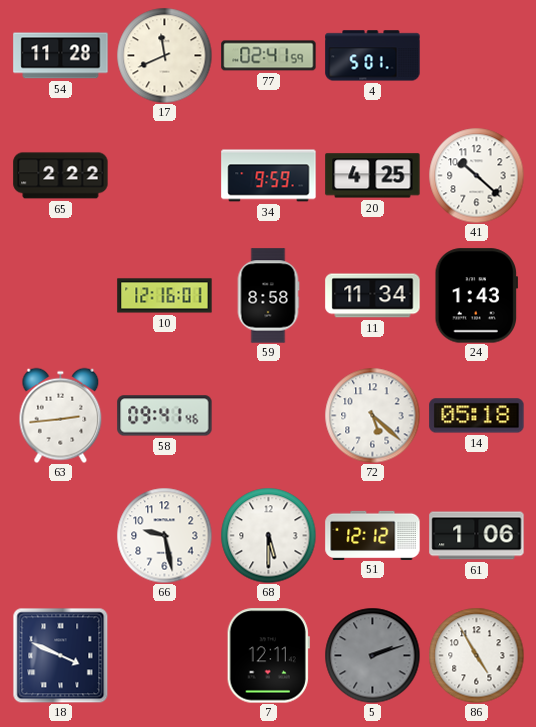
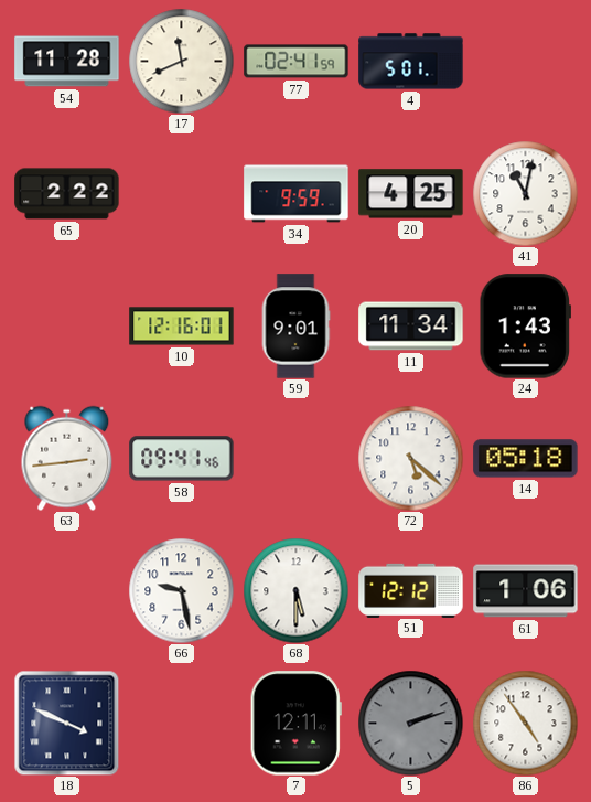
41: 10:22 -> 11:02 (525, 193)
59: 8:58 -> 9:01 (295, 327)
86: 4:55 -> 4:54 (525, 723)
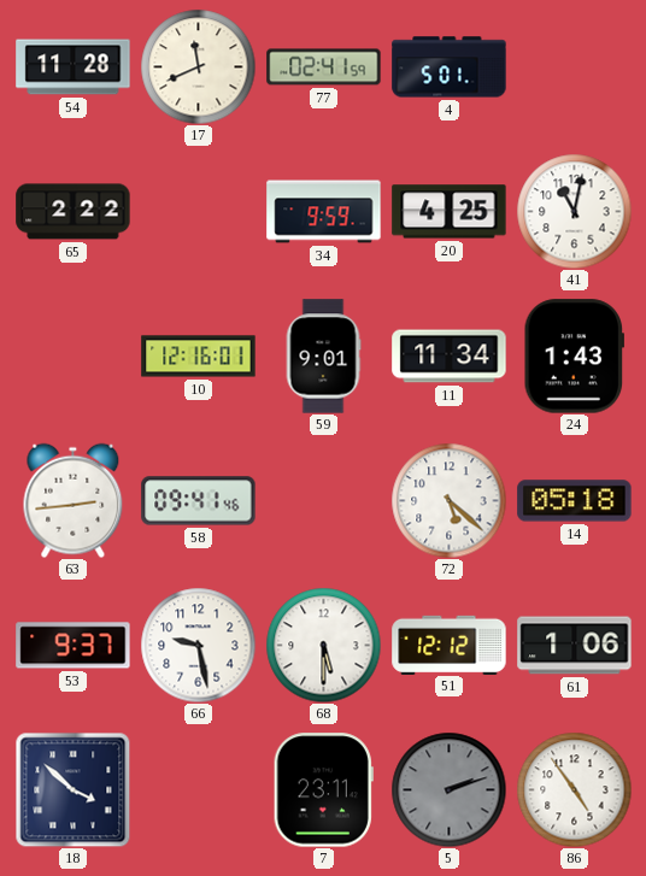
53: none -> 9:37 (74, 646)
18: 3:49 -> 3:52 (72, 789)
7: 12:11 -> 23:11 (323, 790)
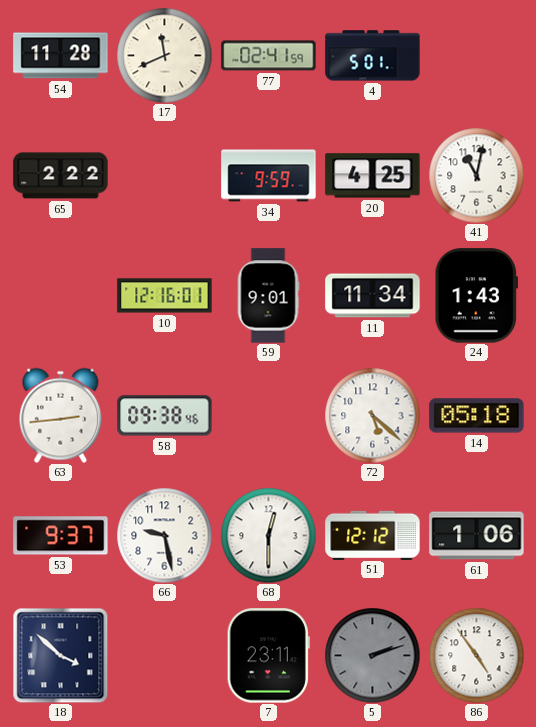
58: 09:41 -> 09:38 (165, 416)
68: 5:30 -> 12:30 (268, 535)
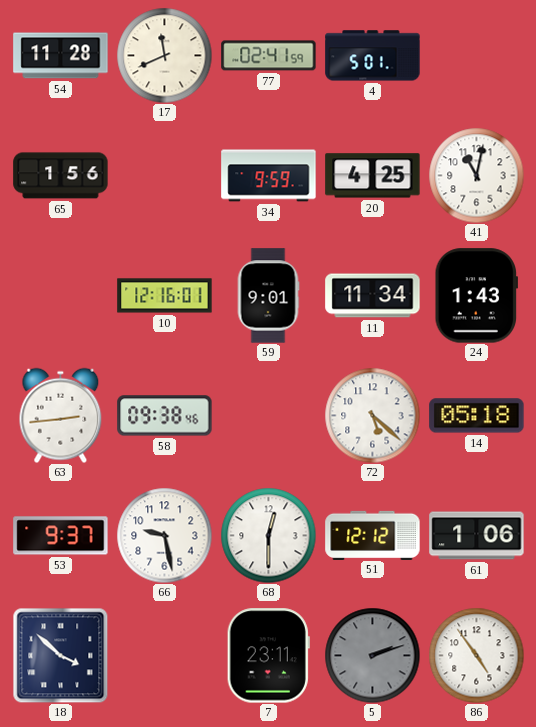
65: 2:22 -> 1:56 (61, 176)
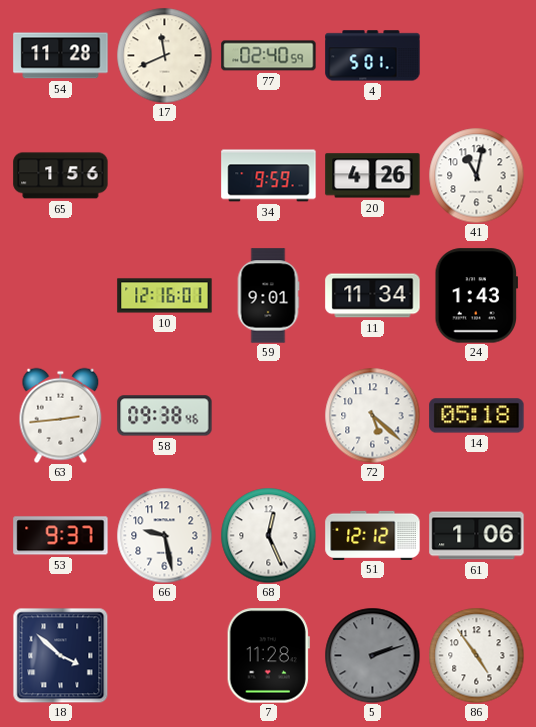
77: 02:41 -> 02:40 (269, 56)
20: 4:25 -> 4:26 (373, 176)
68: 12:30 -> 12:26 (268, 535)
7: 23:11 -> 11:28 (268, 656)
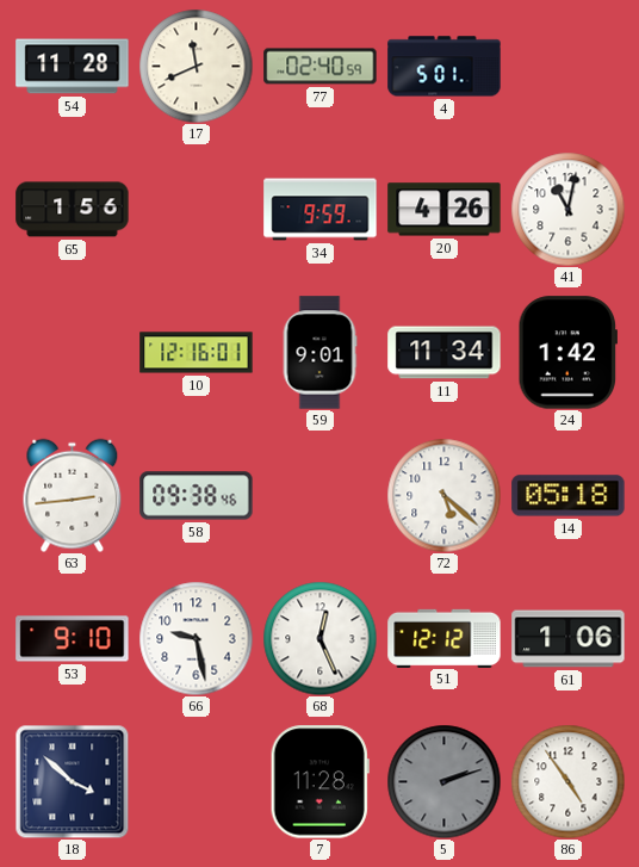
24: 1:43 -> 1:42 (567, 353)
53: 9:37 -> 9:10 (73, 639)
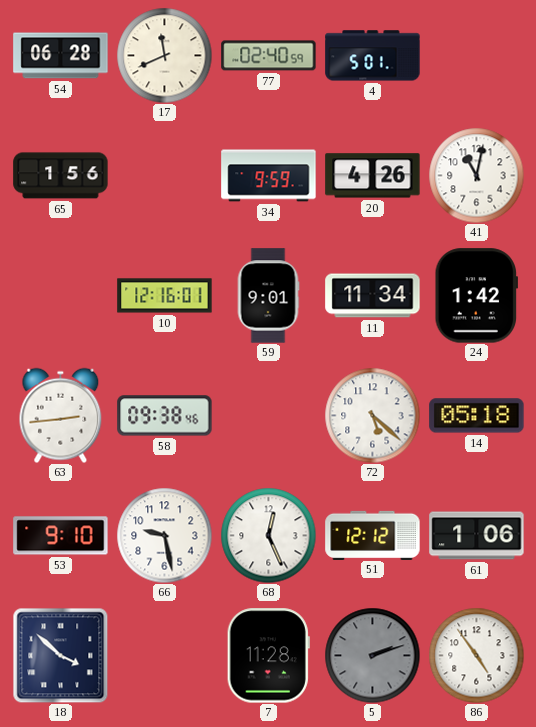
54: 11:28 -> 06:28 (61, 56)
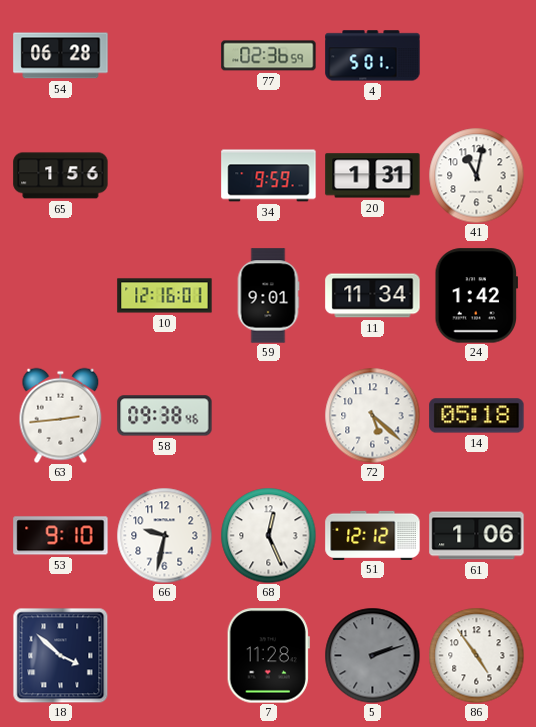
17: 11:41 -> none (164, 55)
77: 02:40 -> 02:36 (269, 56)
20: 4:26 -> 1:31 (373, 176)
66: 9:28 -> 9:32 (164, 535)
